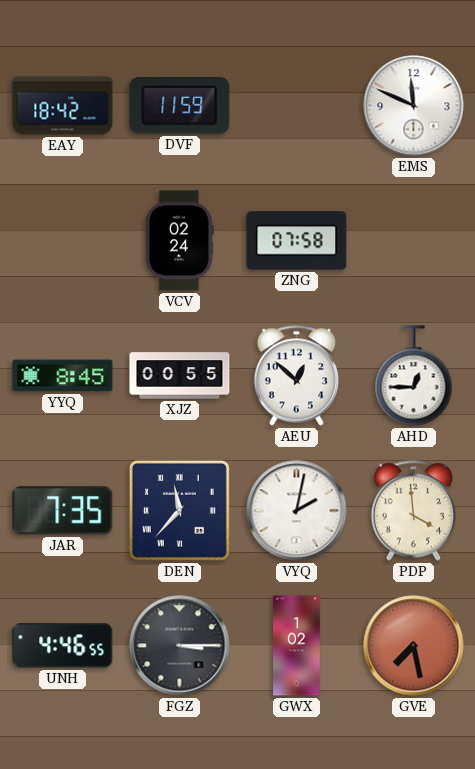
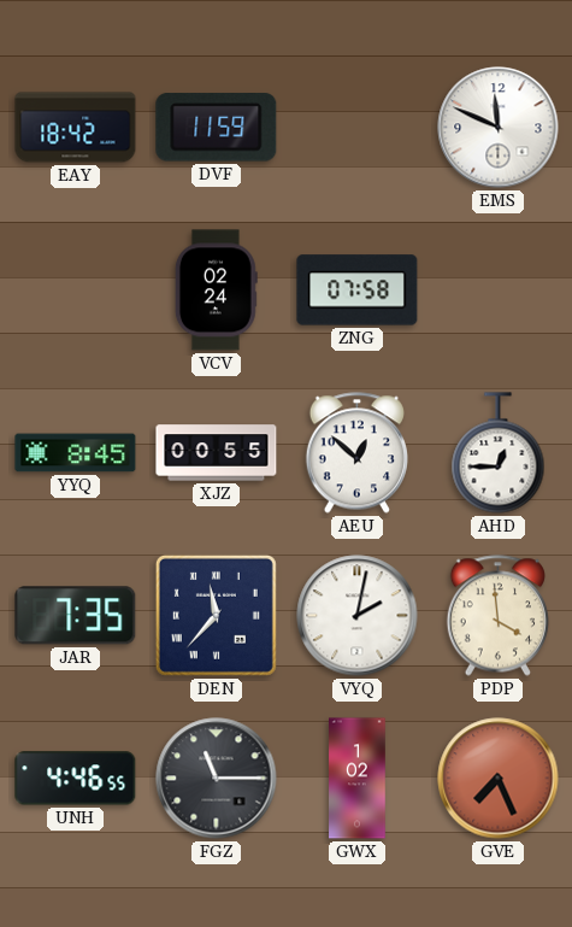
FGZ: 3:15 -> 11:15 (217, 779)
GVE: 7:28 -> 7:26 (499, 779)
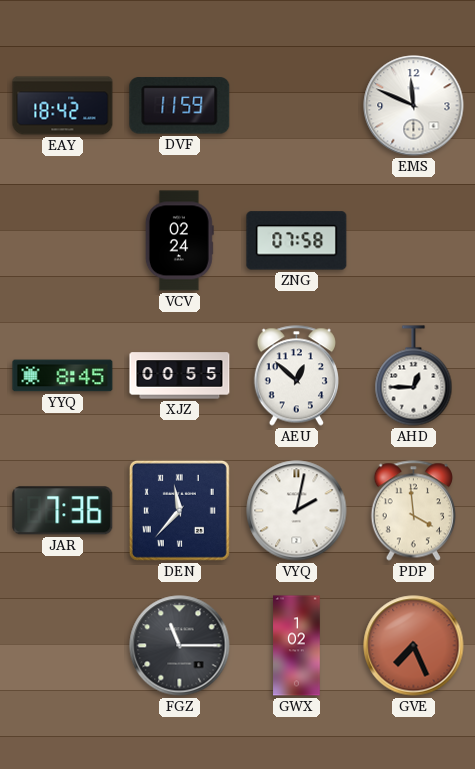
JAR: 7:35 -> 7:36 (63, 511)
UNH: 4:46 -> none (76, 779)
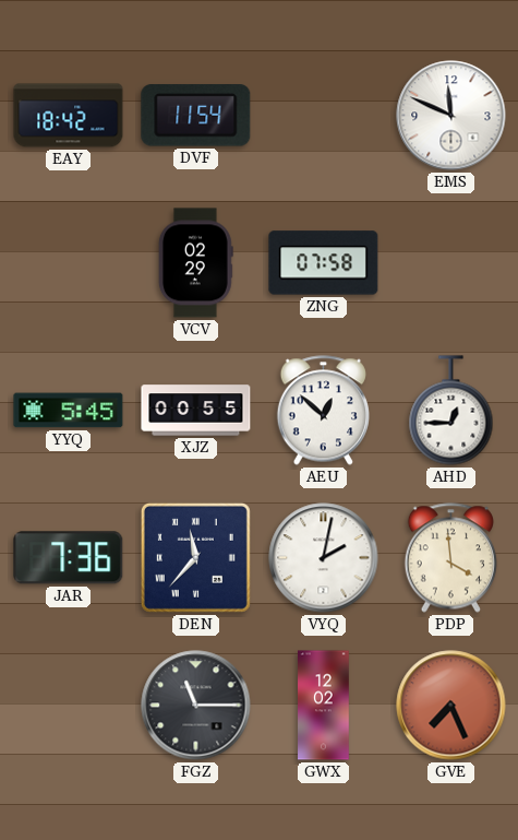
DVF: 11:59 -> 11:54 (196, 116)
VCV: 02:24 -> 02:29 (195, 263)
YYQ: 8:45 -> 5:45 (69, 411)
GWX: 1:02 -> 12:02 (324, 706)
